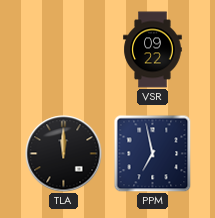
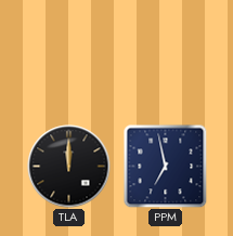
VSR: 09:22 -> none (153, 50)
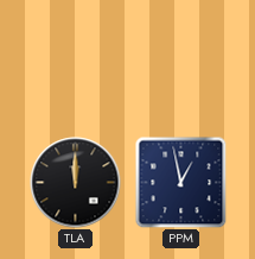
PPM: 6:58 -> 12:58 (180, 182)
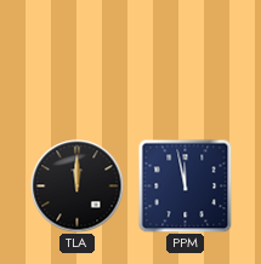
PPM: 12:58 -> 11:58 (185, 185)
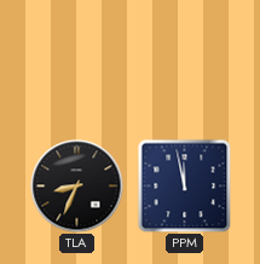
TLA: 12:00 -> 8:34 (77, 186)
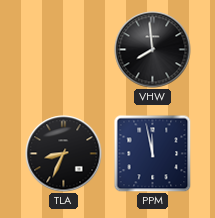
VHW: none -> 7:59 (153, 50)
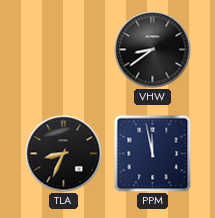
VHW: 7:59 -> 8:39 (153, 50)
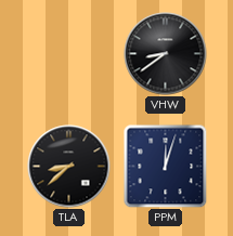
TLA: 8:34 -> 8:38 (69, 167)
PPM: 11:58 -> 12:03 (165, 166)
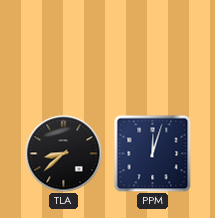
VHW: 8:39 -> none (166, 54)
